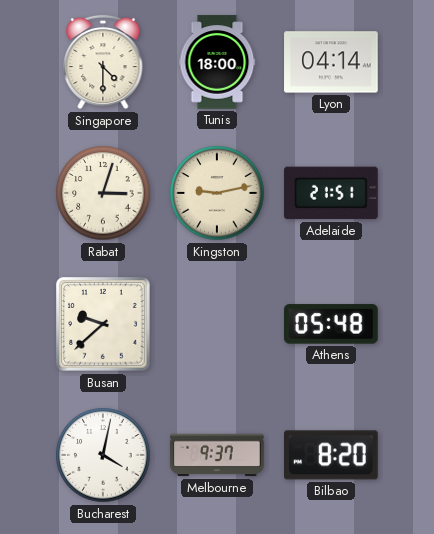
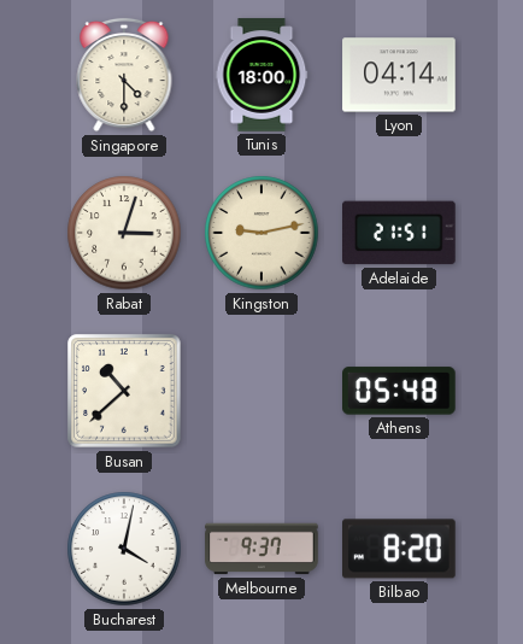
Busan: 9:38 -> 10:38 (124, 391)
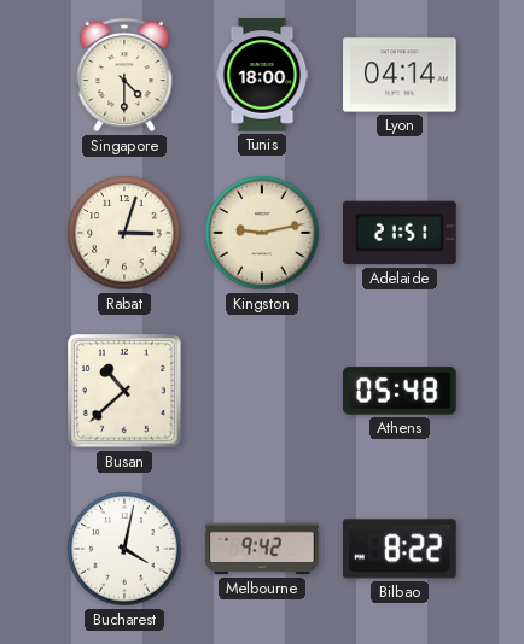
Melbourne: 9:37 -> 9:42 (262, 549)
Bilbao: 8:20 -> 8:22 (401, 549)
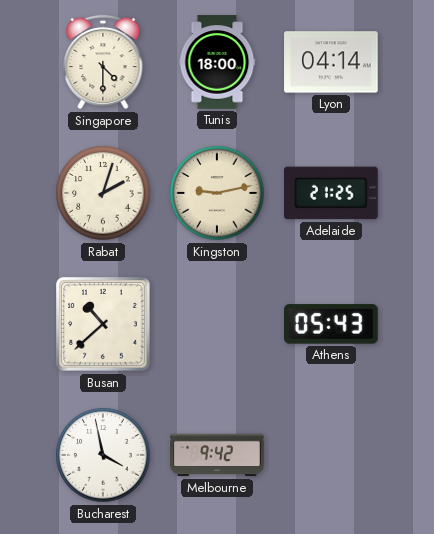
Rabat: 3:03 -> 2:03 (103, 193)
Adelaide: 21:51 -> 21:25 (332, 193)
Athens: 05:48 -> 05:43 (332, 324)
Bucharest: 4:02 -> 3:58 (103, 455)
Bilbao: 8:22 -> none (401, 549)
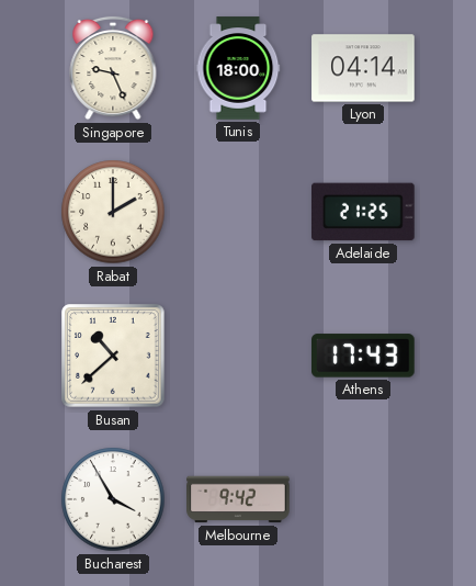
Singapore: 4:30 -> 9:26 (113, 68)
Rabat: 2:03 -> 2:00 (113, 212)
Kingston: 9:13 -> none (217, 193)
Athens: 05:43 -> 17:43 (364, 356)
Bucharest: 3:58 -> 3:55 (113, 499)
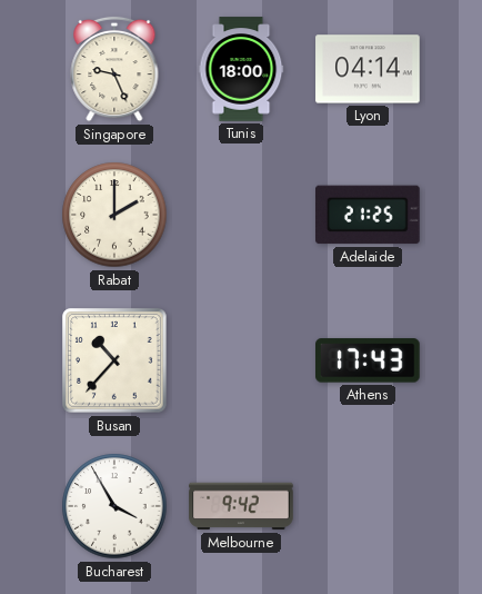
Busan: 10:38 -> 10:37 (114, 360)
